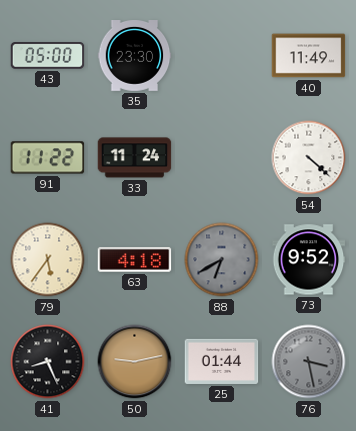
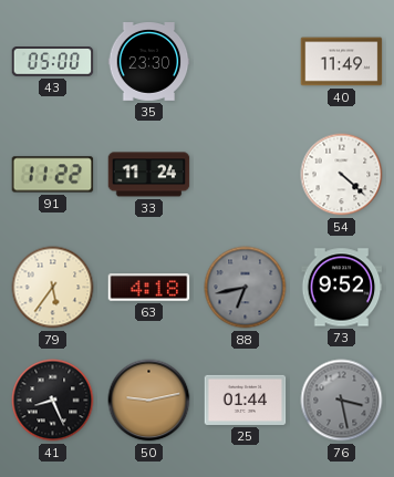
88: 6:40 -> 6:43 (246, 288)
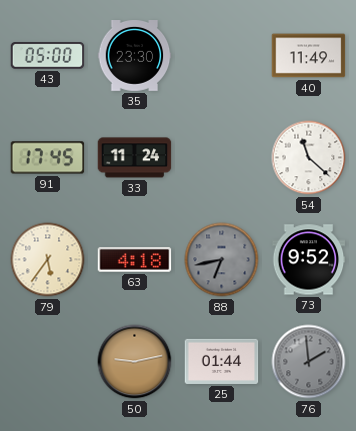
91: 11:22 -> 17:45 (48, 158)
54: 4:22 -> 11:22 (309, 158)
41: 8:26 -> none (53, 401)
76: 3:28 -> 1:59 (309, 362)
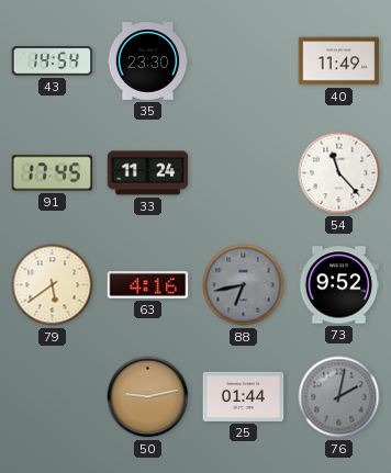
43: 05:00 -> 14:54 (53, 61)
54: 11:22 -> 11:23 (339, 173)
79: 5:36 -> 5:39 (53, 285)
63: 4:18 -> 4:16 (148, 285)
76: 1:59 -> 2:02 (339, 397)
